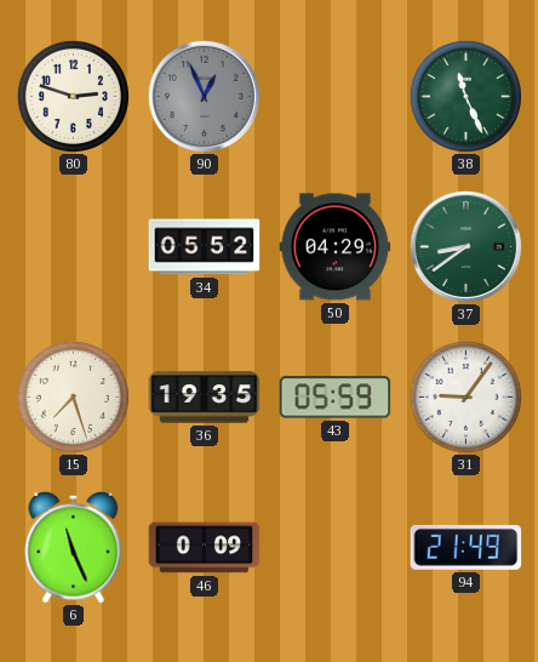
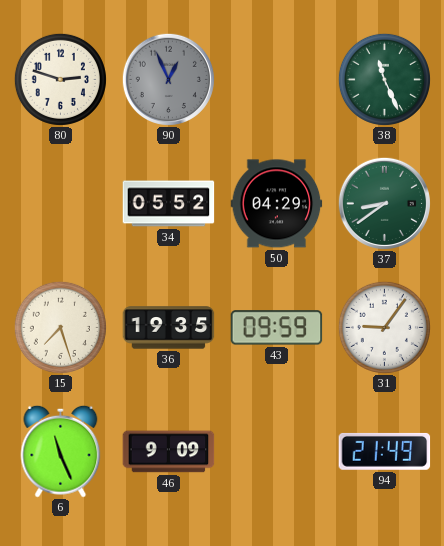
43: 05:59 -> 09:59 (277, 328)
46: 0:09 -> 9:09 (169, 452)
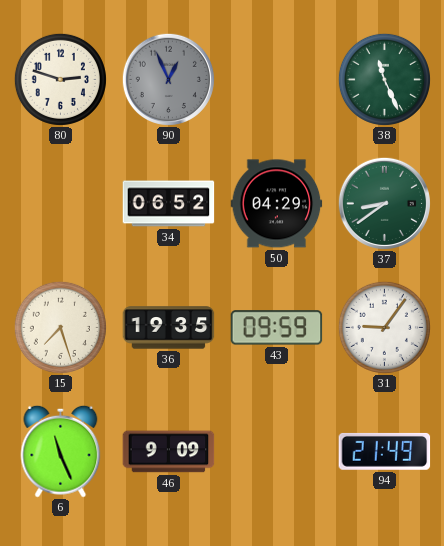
34: 05:52 -> 06:52 (169, 204)
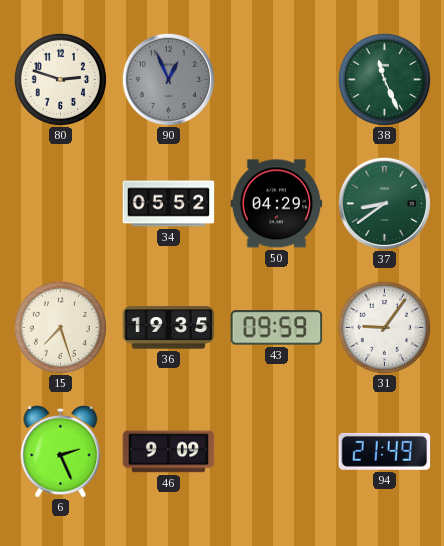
34: 06:52 -> 05:52 (169, 204)
6: 11:26 -> 2:26 (61, 451)
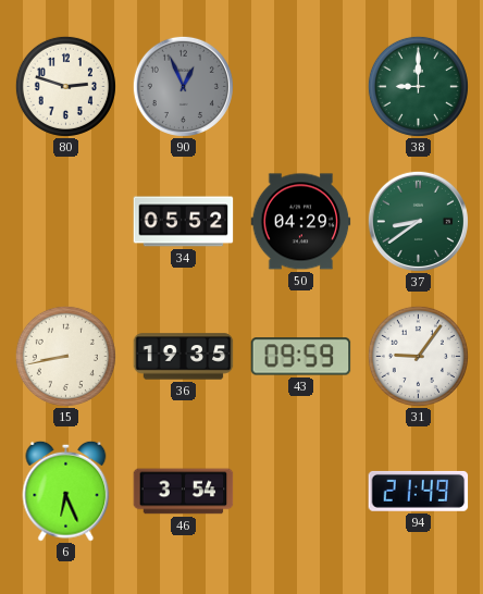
38: 11:26 -> 9:00 (418, 86)
15: 7:27 -> 8:43 (65, 356)
6: 2:26 -> 6:26 (66, 491)
46: 9:09 -> 3:54 (184, 492)
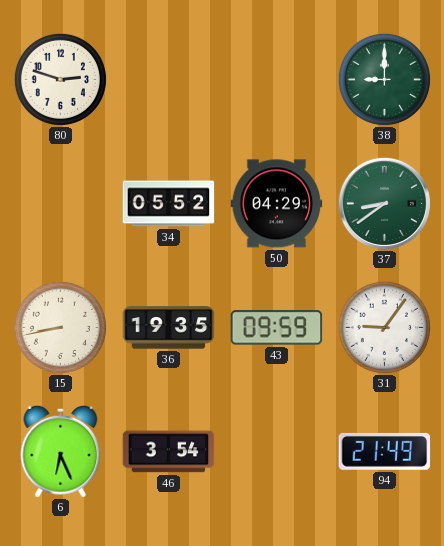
90: 12:56 -> none (183, 86)
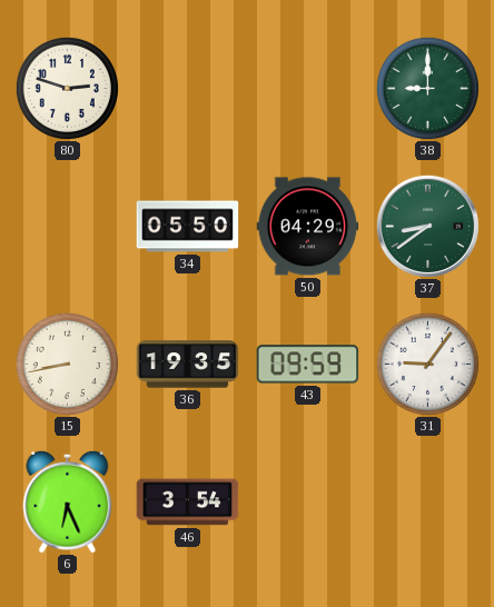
34: 05:52 -> 05:50 (188, 227)
94: 21:49 -> none (385, 451)
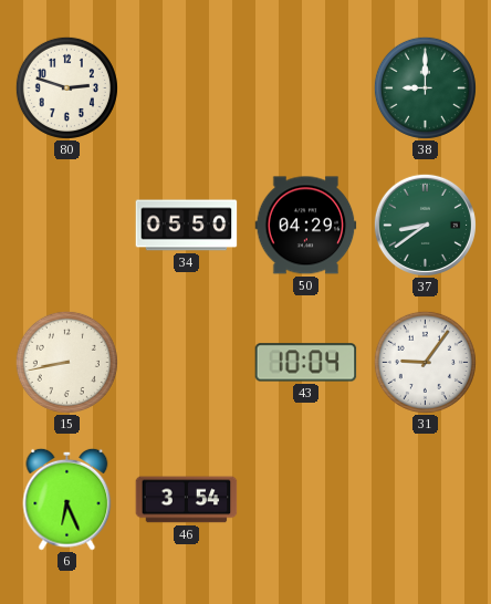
36: 19:35 -> none (188, 365)
43: 09:59 -> 10:04 (306, 363)
